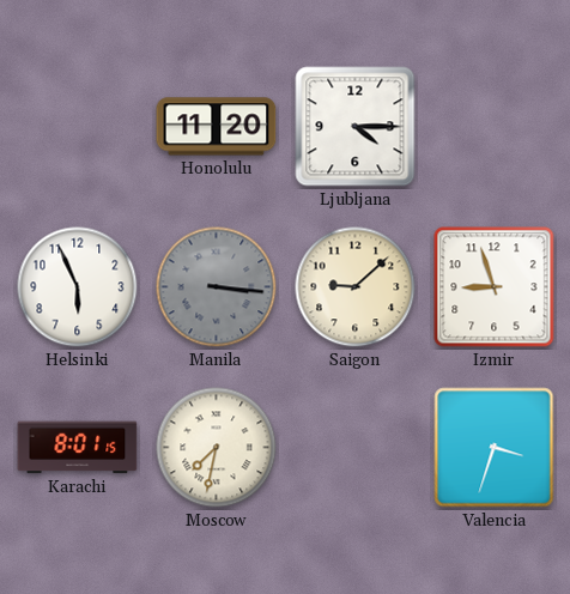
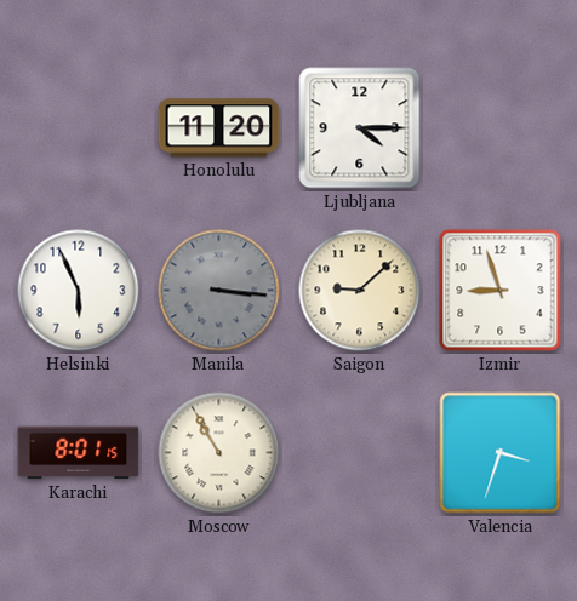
Moscow: 7:32 -> 10:55 (219, 453)
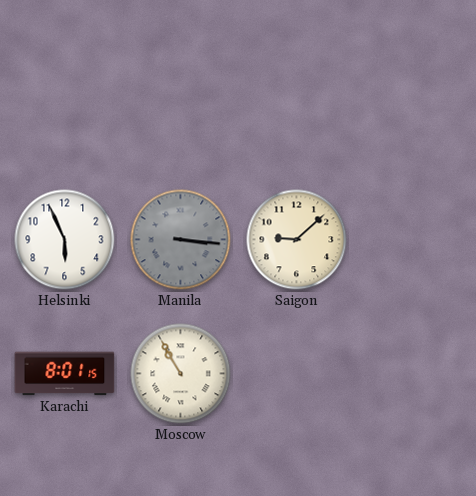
Honolulu: 11:20 -> none (219, 128)
Ljubljana: 4:15 -> none (360, 128)
Izmir: 8:57 -> none (501, 291)
Valencia: 3:33 -> none (501, 453)
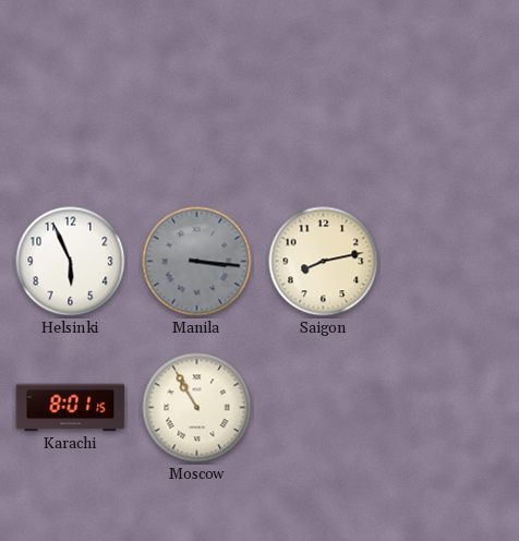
Saigon: 9:08 -> 8:13 (324, 262)
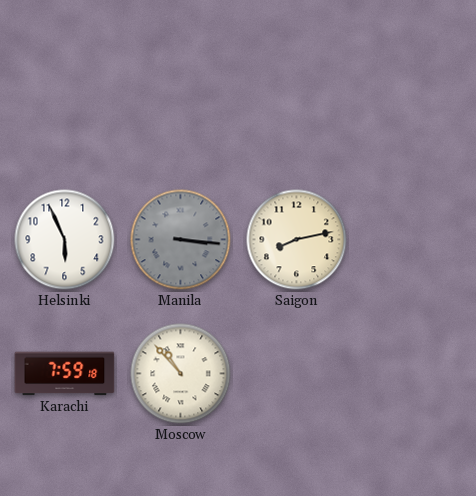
Karachi: 8:01 -> 7:59 (65, 374)
Moscow: 10:55 -> 10:53 (181, 374)
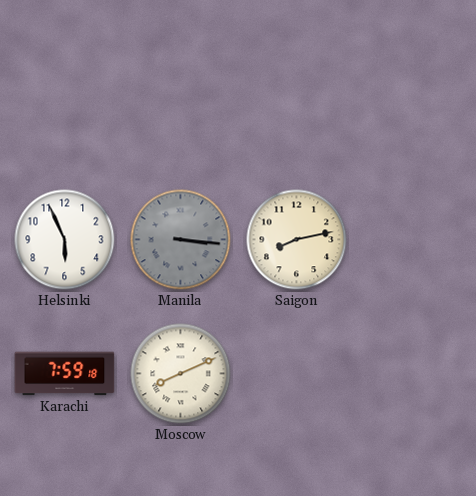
Moscow: 10:53 -> 8:11 (181, 374)
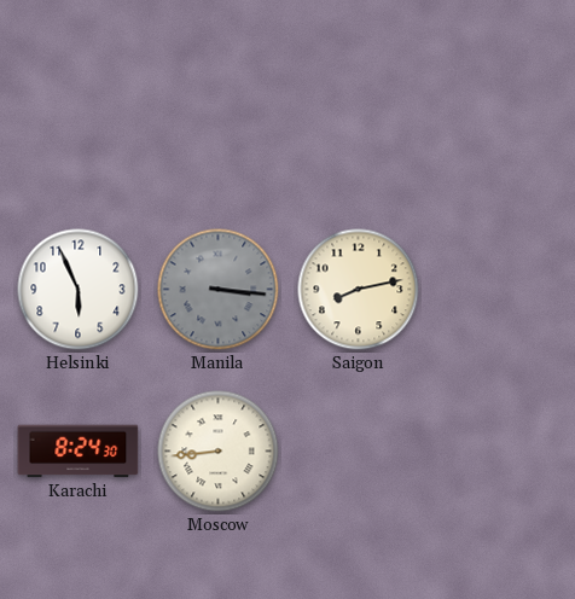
Karachi: 7:59 -> 8:24 (79, 452)
Moscow: 8:11 -> 8:44 (219, 452)
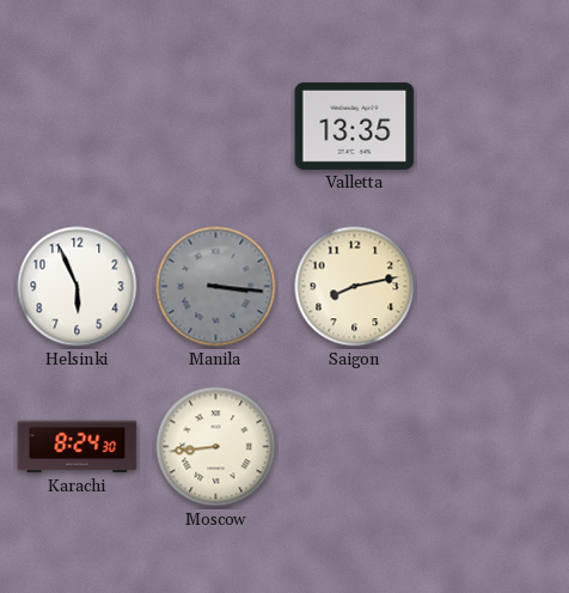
Valletta: none -> 13:35 (355, 126)
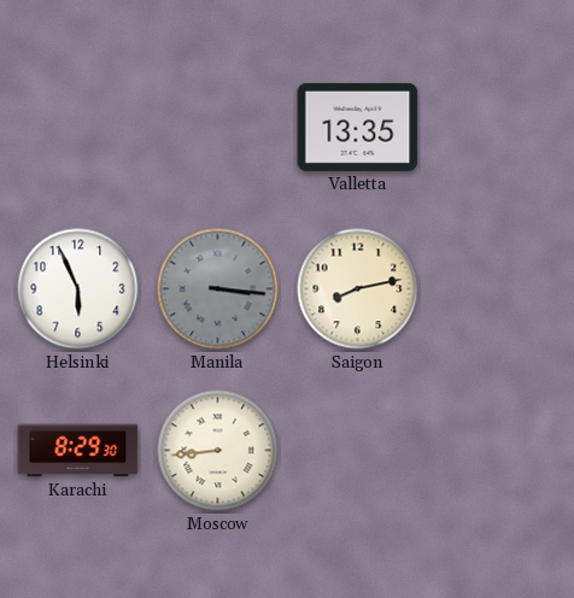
Karachi: 8:24 -> 8:29 (78, 451)
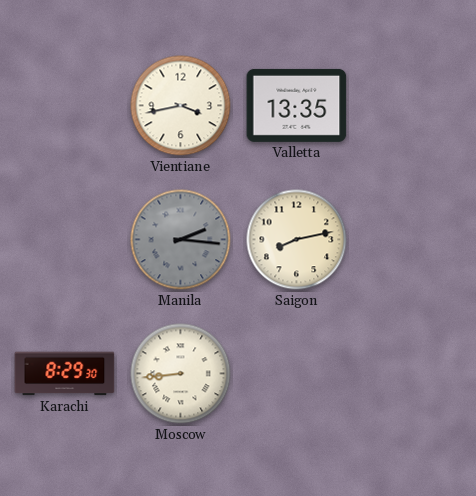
Vientiane: none -> 3:43 (181, 106)
Helsinki: 5:56 -> none (78, 289)
Manila: 3:16 -> 2:16 (181, 240)
